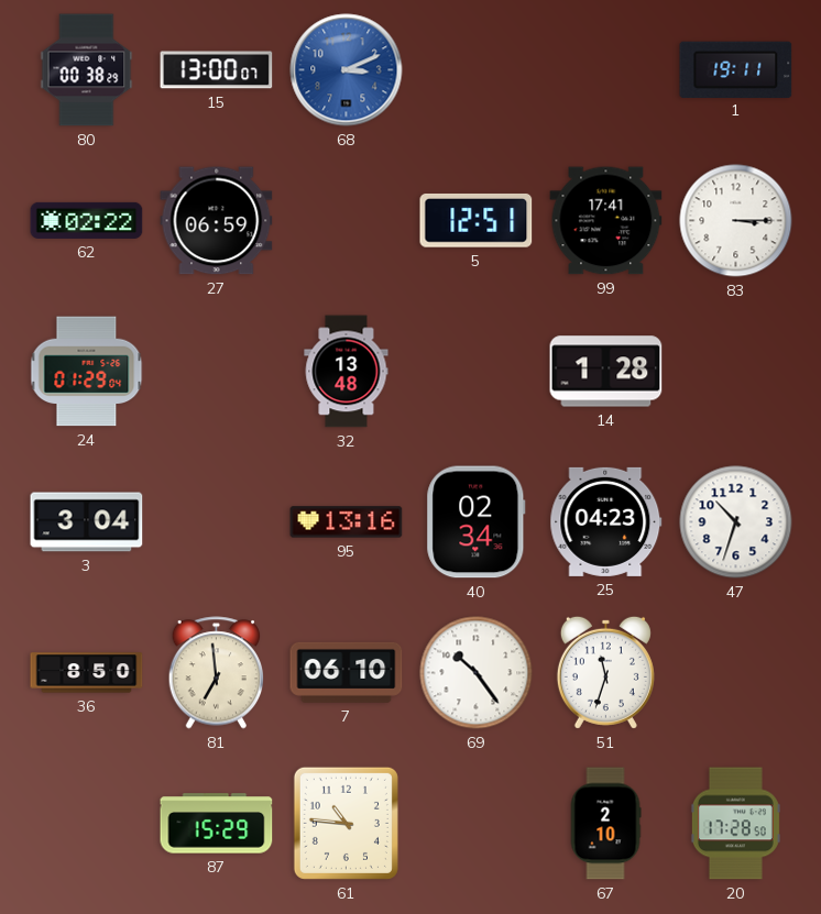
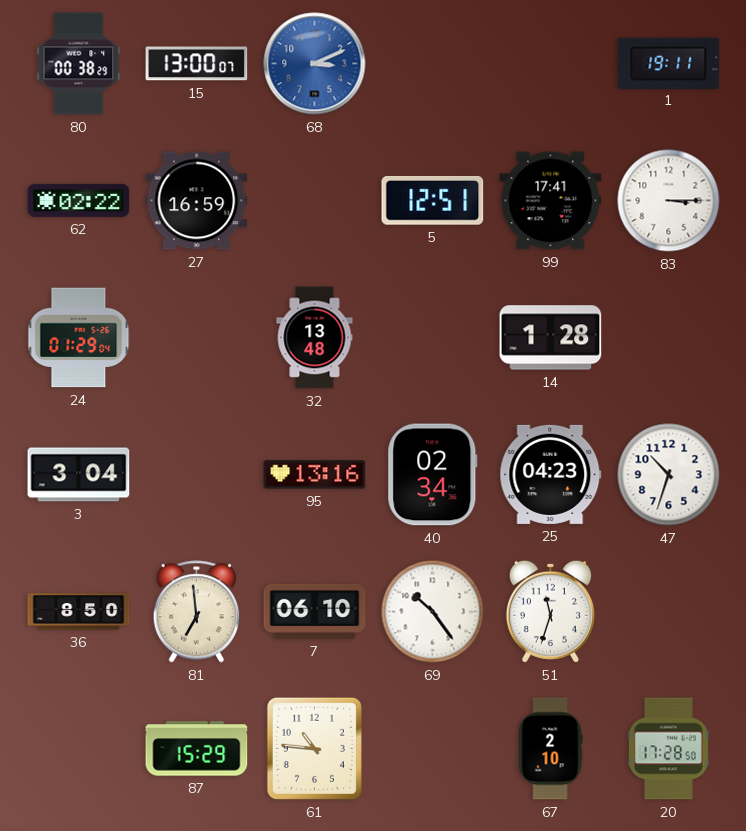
27: 06:59 -> 16:59 (197, 201)
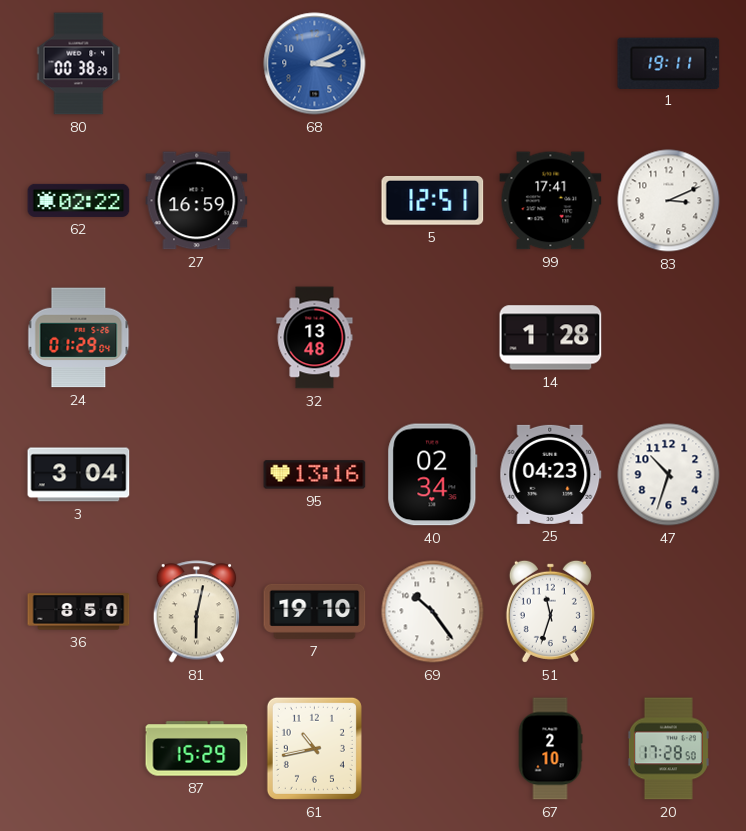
15: 13:00 -> none (197, 64)
83: 3:15 -> 3:11 (669, 201)
81: 6:59 -> 6:02 (197, 612)
7: 06:10 -> 19:10 (315, 611)
61: 10:46 -> 10:43 (314, 748)
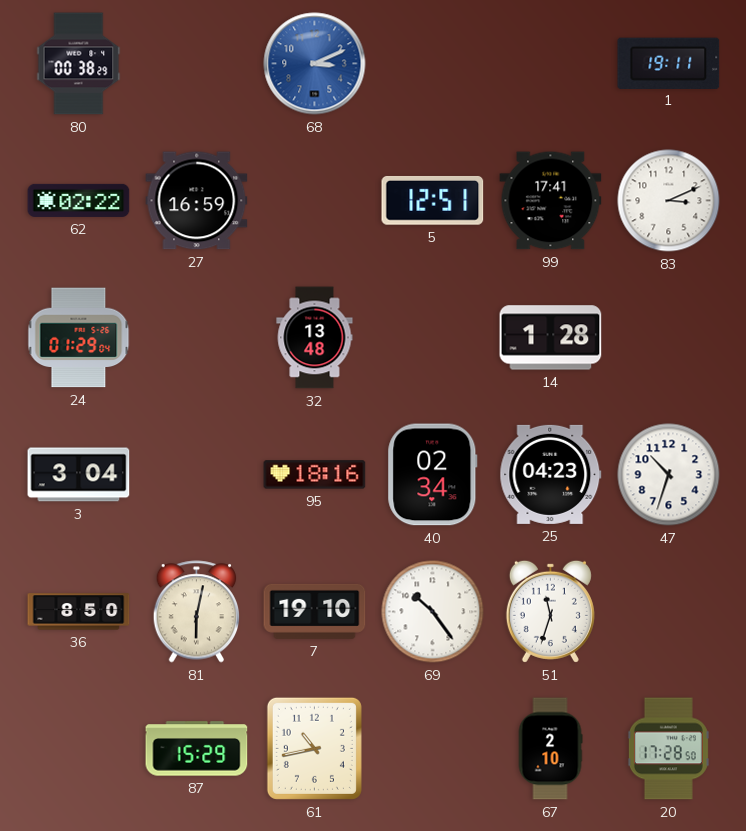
95: 13:16 -> 18:16 (315, 475)
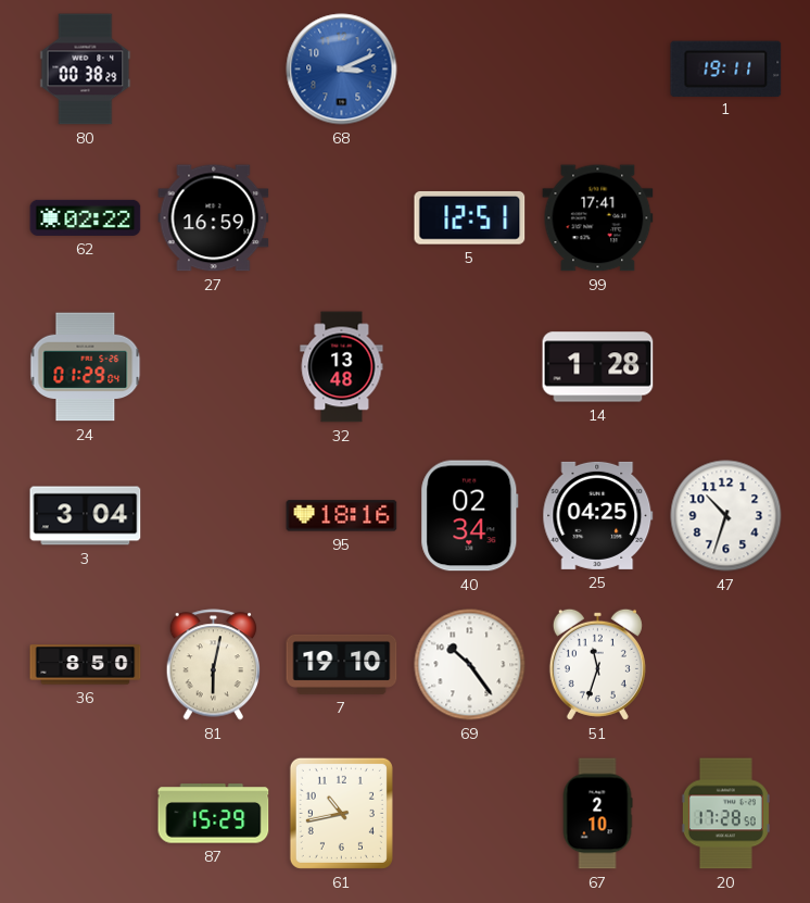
83: 3:11 -> none (669, 201)
25: 04:23 -> 04:25 (598, 515)
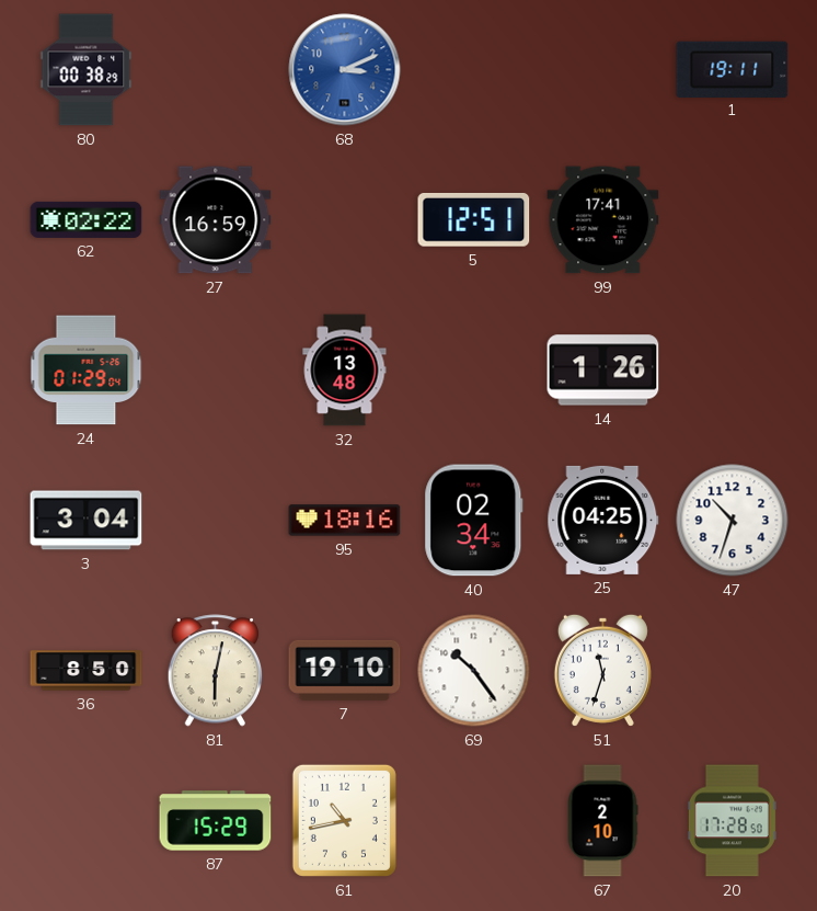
14: 1:28 -> 1:26 (603, 371)
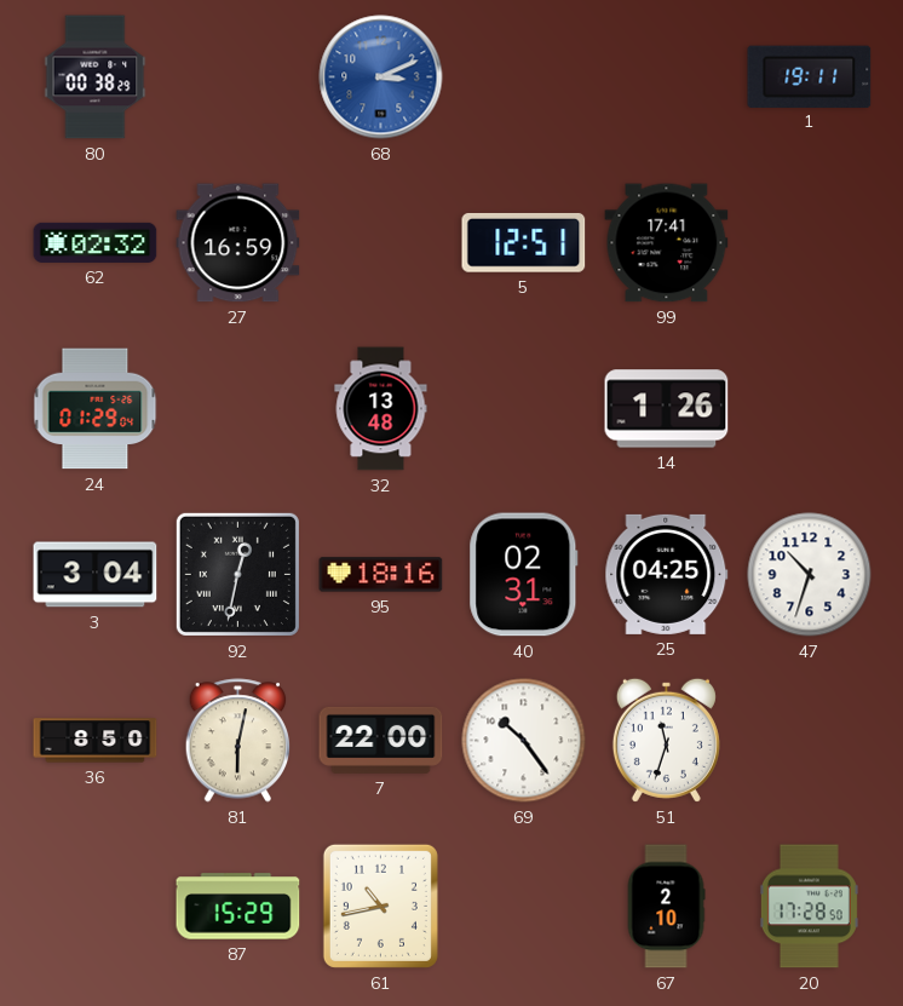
62: 02:22 -> 02:32 (96, 242)
92: none -> 12:32 (237, 574)
40: 02:34 -> 02:31 (524, 575)
7: 19:10 -> 22:00 (381, 740)
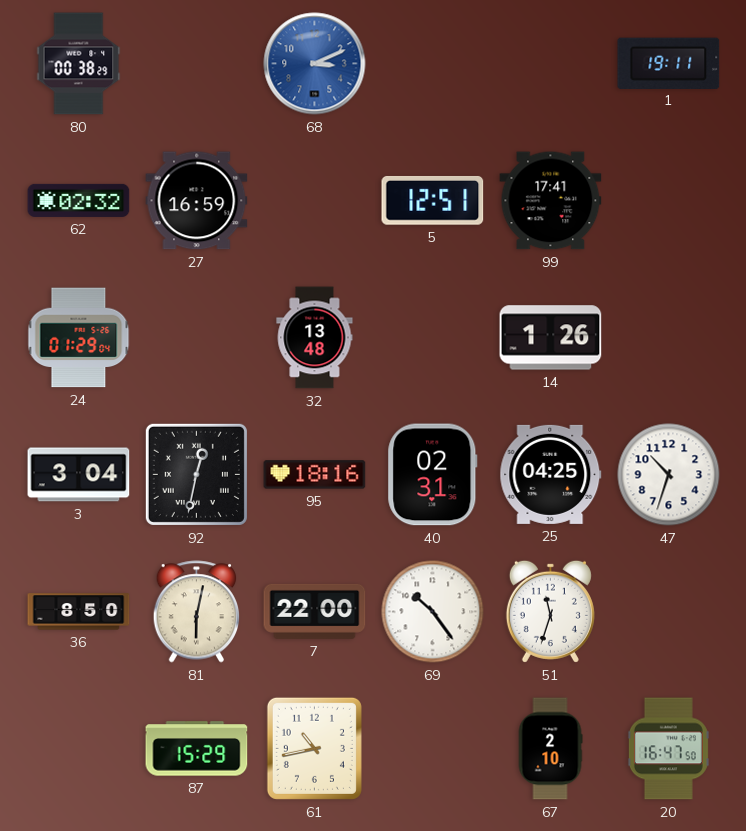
20: 17:28 -> 16:47 (668, 749)
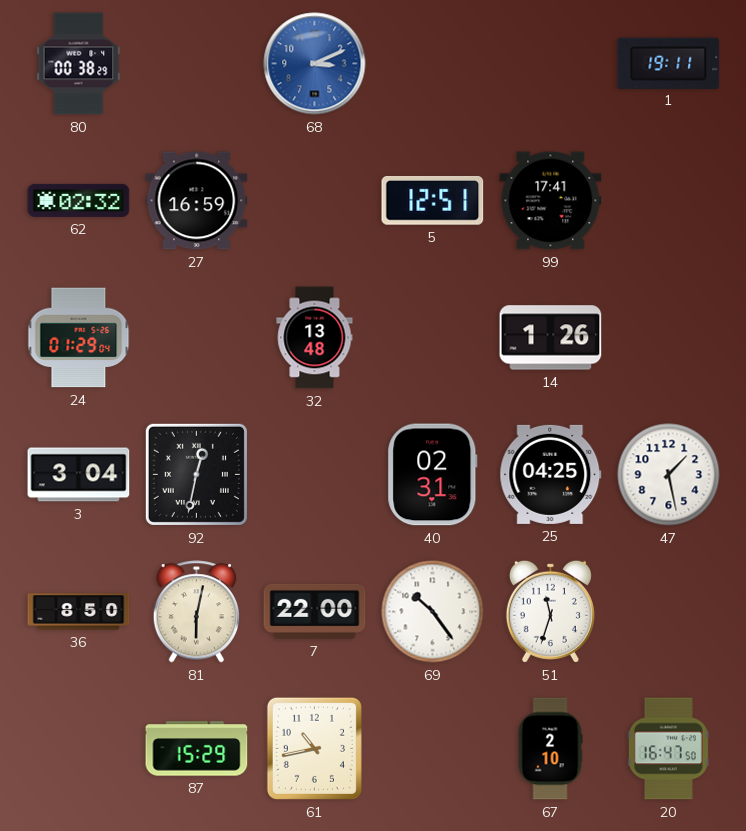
95: 18:16 -> none (315, 475)
47: 10:33 -> 1:28 (669, 475)
